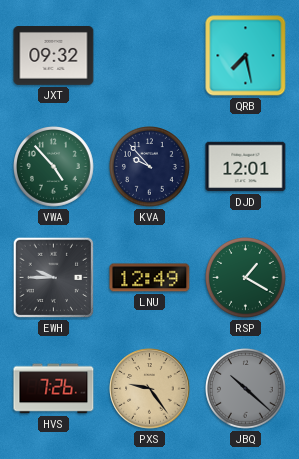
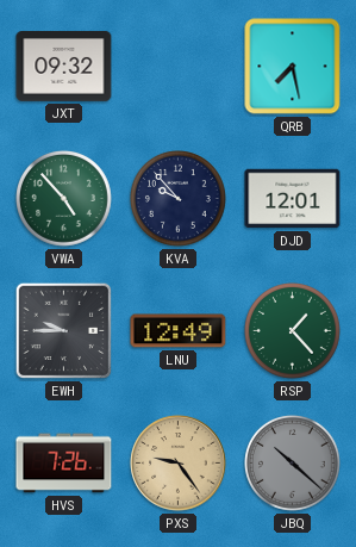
RSP: 1:20 -> 1:23 (293, 331)
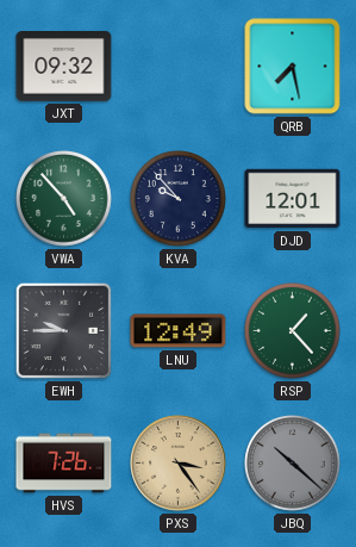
PXS: 9:24 -> 3:24 (179, 464)
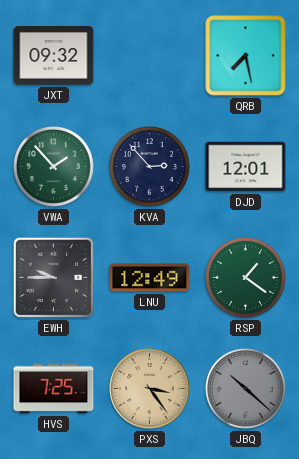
VWA: 4:53 -> 1:53 (54, 167)
KVA: 9:53 -> 2:53 (150, 167)
RSP: 1:23 -> 1:21 (246, 278)
HVS: 7:26 -> 7:25 (54, 389)
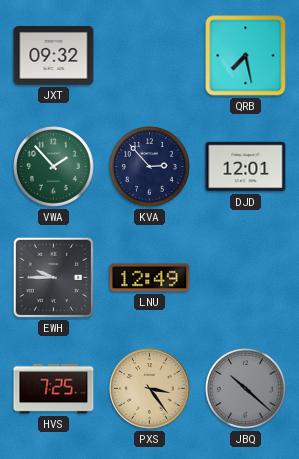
RSP: 1:21 -> none (246, 278)
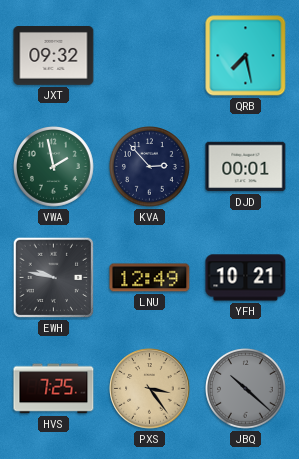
VWA: 1:53 -> 1:58 (54, 167)
DJD: 12:01 -> 00:01 (246, 167)
EWH: 9:45 -> 9:47 (54, 278)
YFH: none -> 10:21 (246, 278)
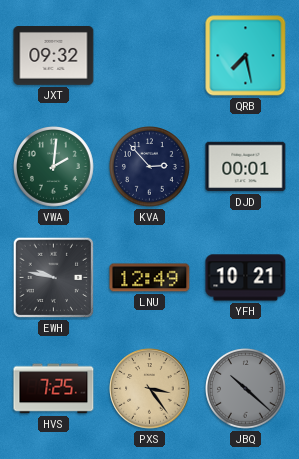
VWA: 1:58 -> 2:01 (54, 167)
